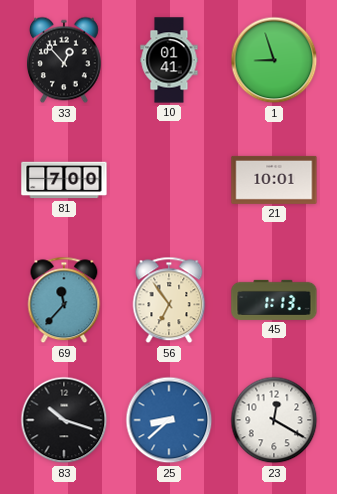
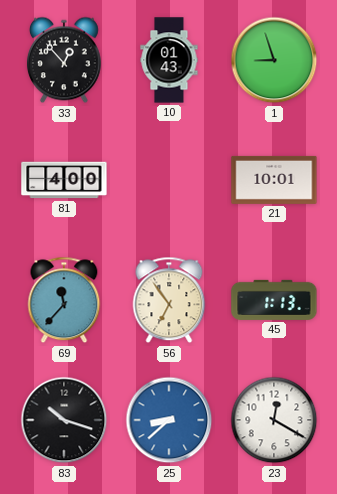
10: 01:41 -> 01:43 (169, 60)
81: 7:00 -> 4:00 (64, 180)
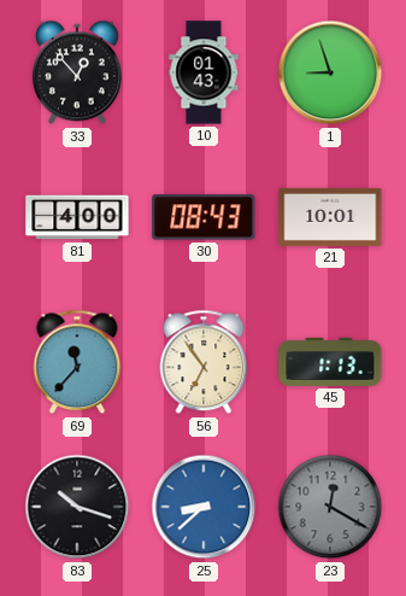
30: none -> 08:43 (204, 217)
23 dial: white -> grey (330, 507)
